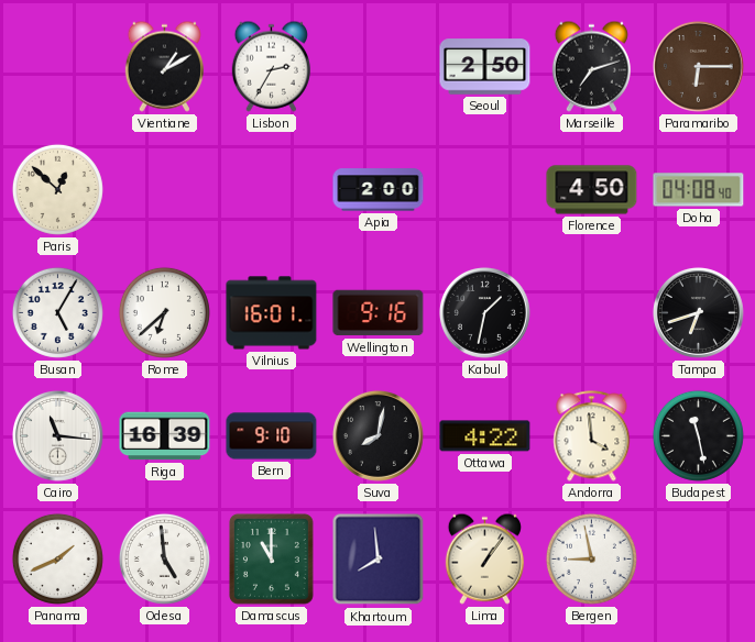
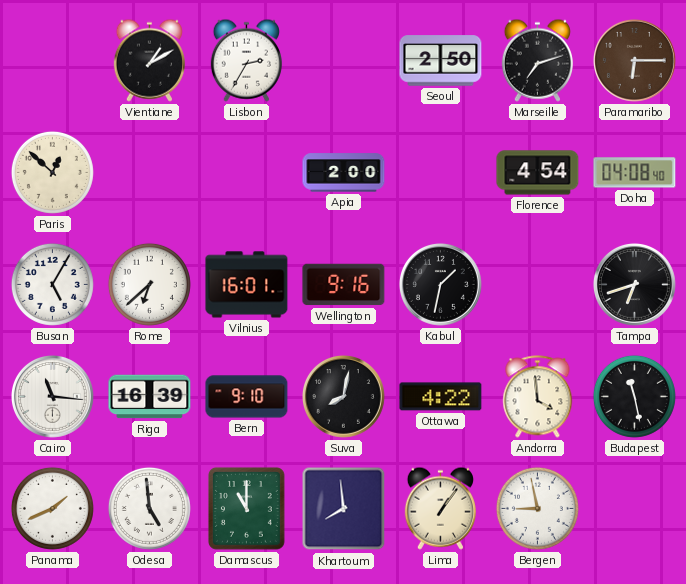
Florence: 4:50 -> 4:54 (538, 173)
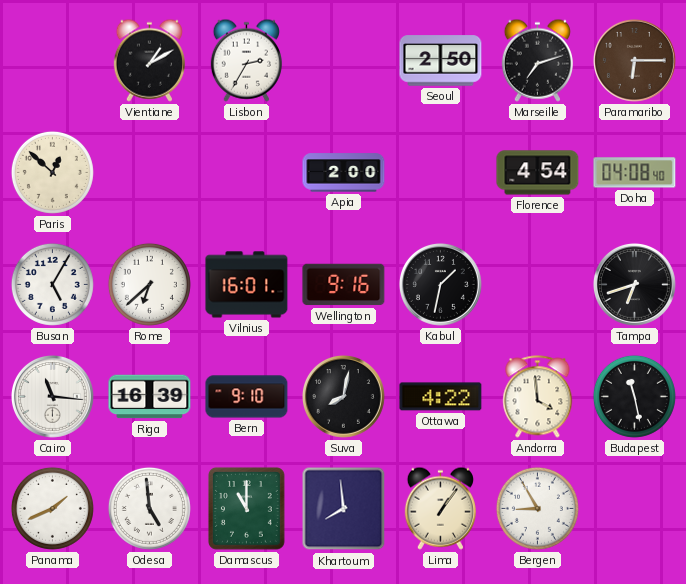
Bergen: 8:58 -> 8:55 (537, 508)
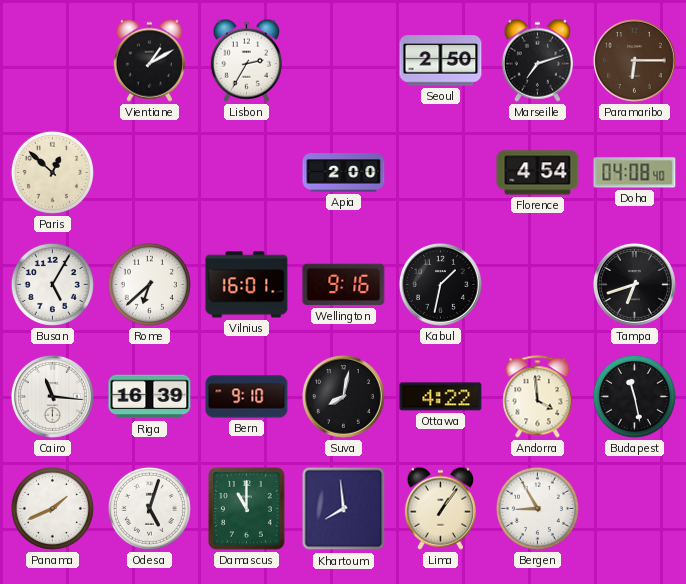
Odesa: 4:59 -> 5:03 (149, 508)
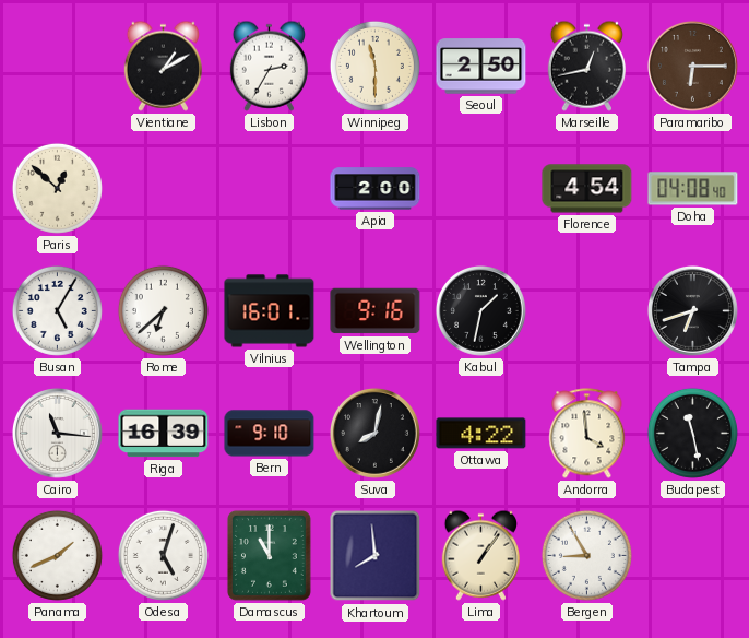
Winnipeg: none -> 11:30 (374, 66)
Marseille: 7:12 -> 12:43 (586, 66)
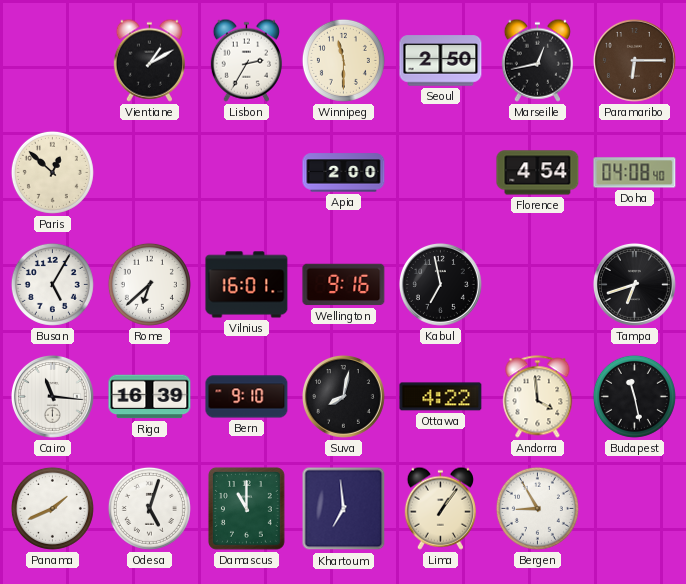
Kabul: 1:32 -> 6:58 (441, 285)
Khartoum: 7:59 -> 6:59 (344, 509)
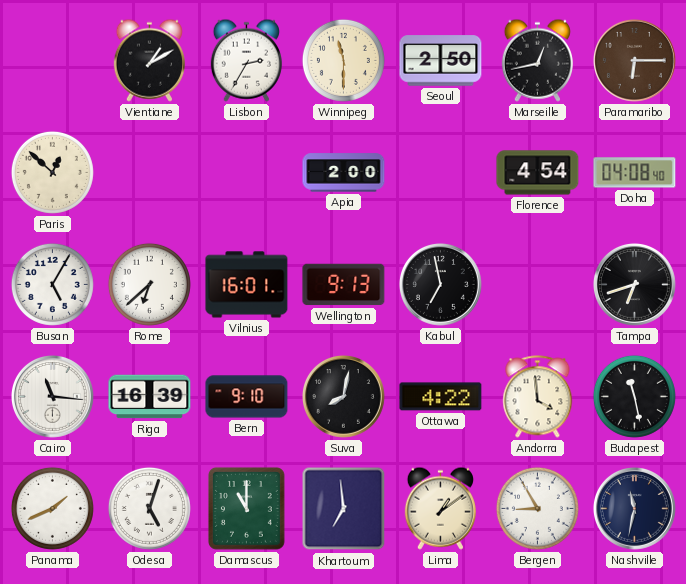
Wellington: 9:16 -> 9:13 (344, 285)
Lima: 1:06 -> 1:09 (440, 508)
Nashville: none -> 11:32 (635, 509)
